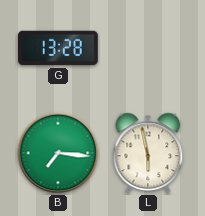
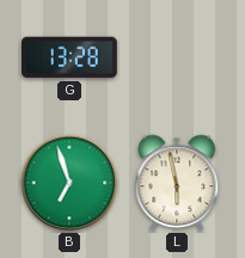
B: 7:16 -> 6:57 (69, 183)
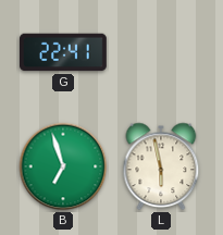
G: 13:28 -> 22:41 (64, 52)
